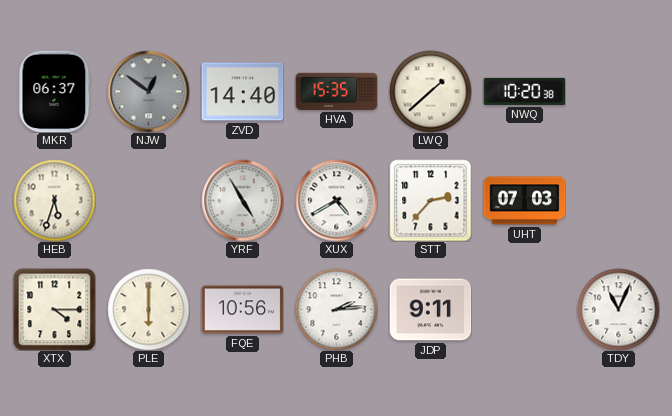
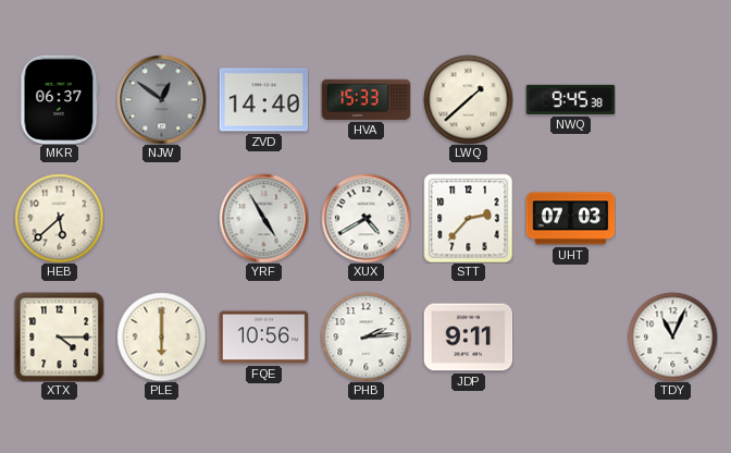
HVA: 15:35 -> 15:33 (365, 99)
NWQ: 10:20 -> 9:45 (570, 99)
HEB: 5:33 -> 5:38 (59, 218)
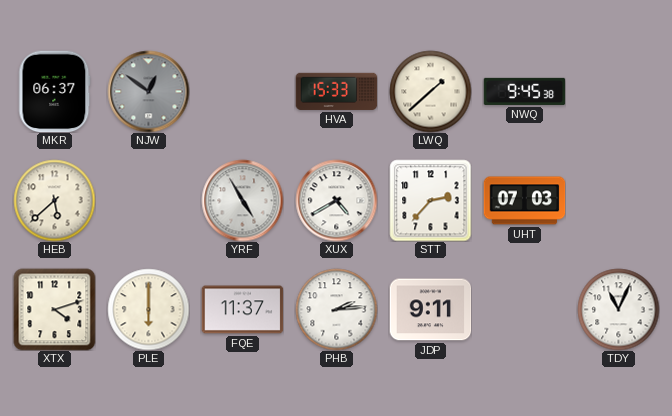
ZVD: 14:40 -> none (263, 100)
XTX: 4:15 -> 4:12 (54, 309)
FQE: 10:56 -> 11:37 (242, 310)
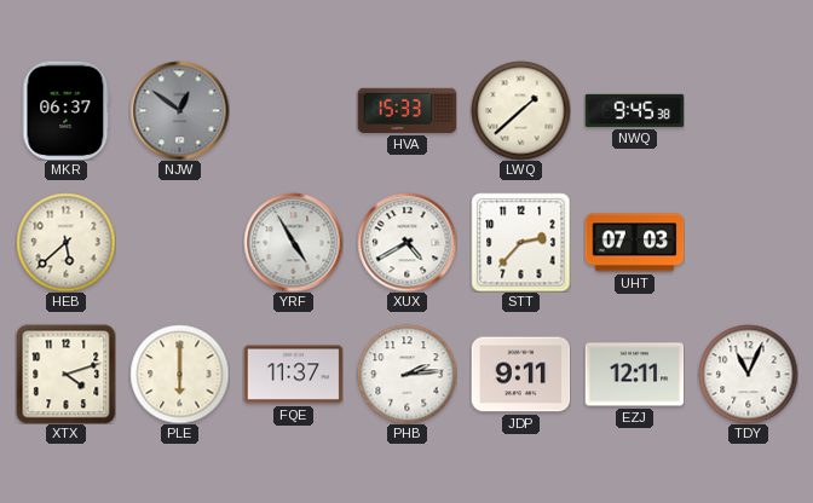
EZJ: none -> 12:11 (634, 375)
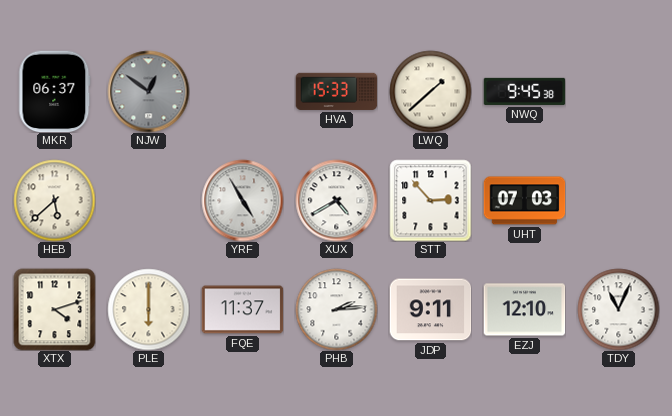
STT: 2:37 -> 2:53 (430, 200)
EZJ: 12:11 -> 12:10 (524, 310)
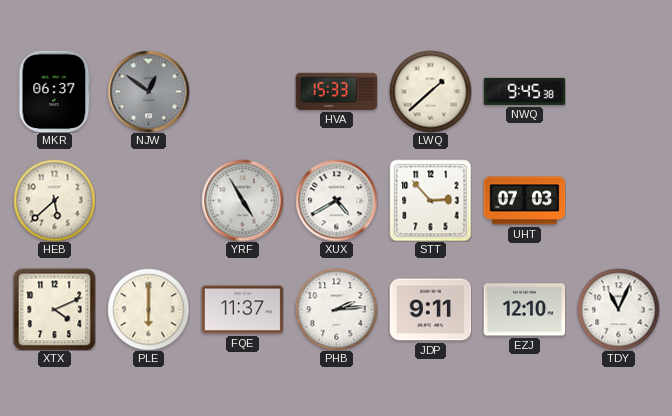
XTX: 4:12 -> 4:11 (54, 309)
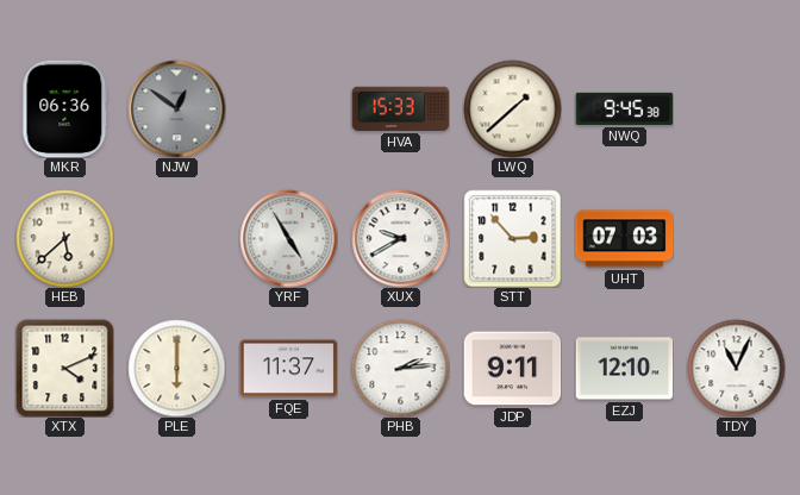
MKR: 06:37 -> 06:36 (65, 108)
XUX: 4:40 -> 9:40 (400, 238)
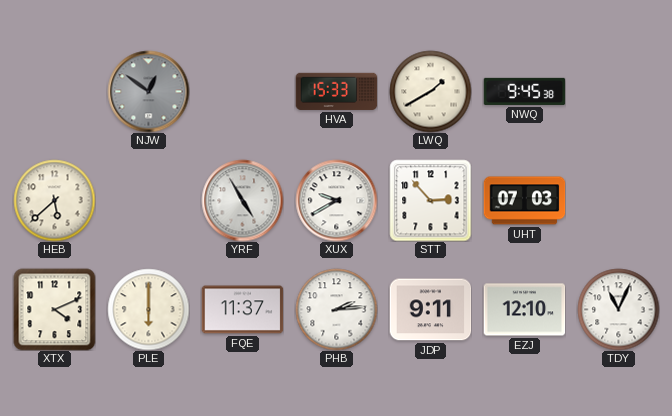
MKR: 06:36 -> none (65, 108)
LWQ: 1:38 -> 1:40 (430, 91)
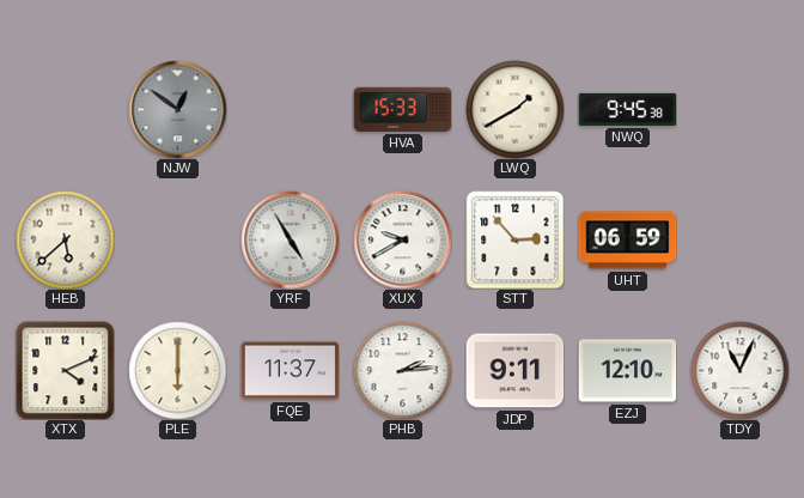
UHT: 07:03 -> 06:59 (627, 241)
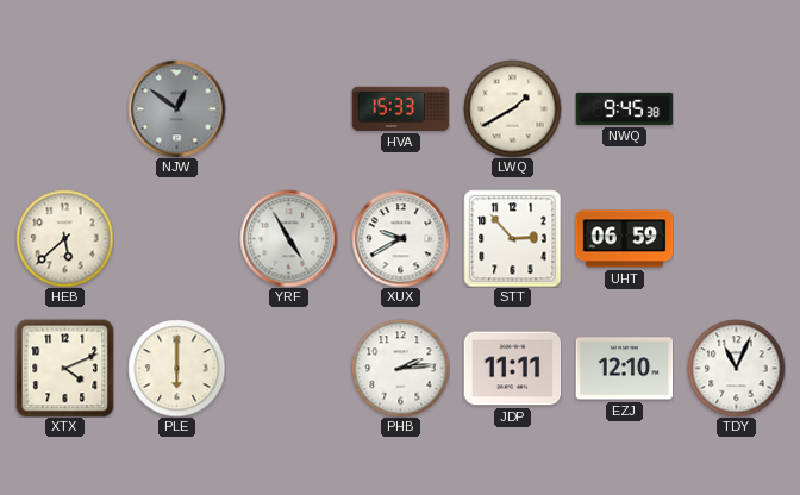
FQE: 11:37 -> none (290, 371)
JDP: 9:11 -> 11:11 (512, 369)
